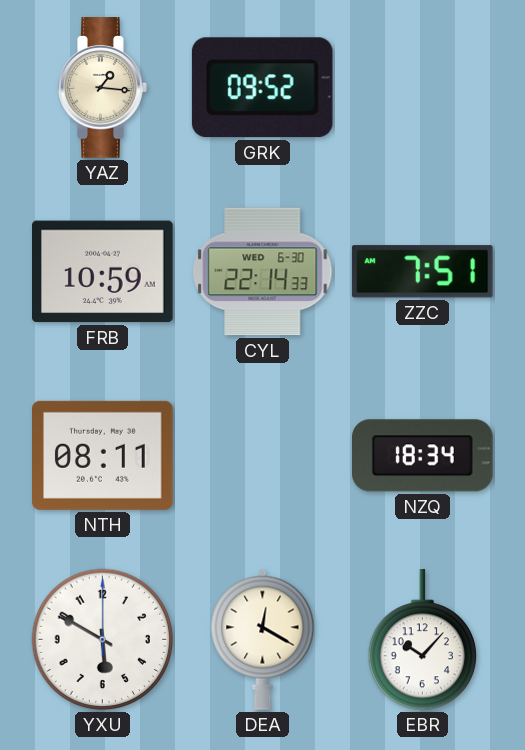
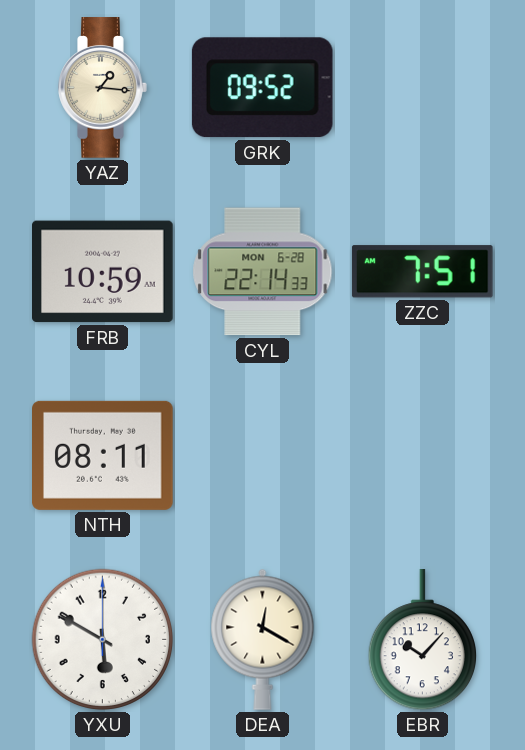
CYL date: WED 6-30 -> MON 6-28 (263, 272)
NZQ: 18:34 -> none (423, 456)
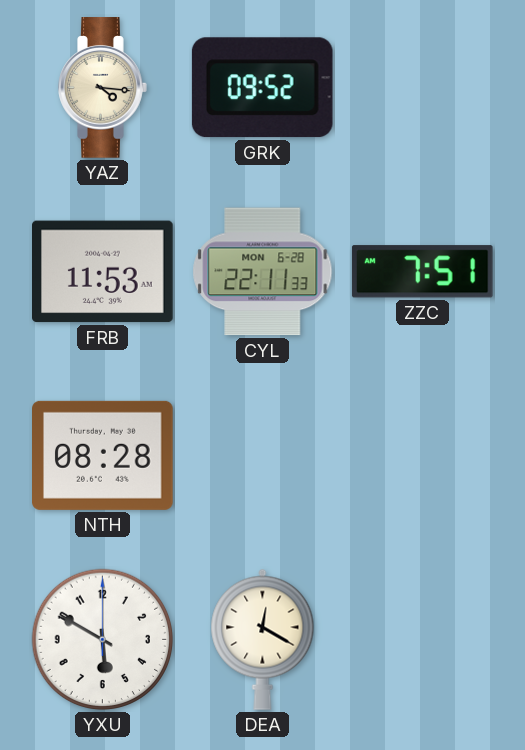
YAZ: 1:16 -> 4:16 (103, 88)
FRB: 10:59 -> 11:53 (103, 272)
CYL: 22:14 -> 22:11 (263, 272)
NTH: 08:11 -> 08:28 (103, 455)
EBR: 10:07 -> none (422, 640)
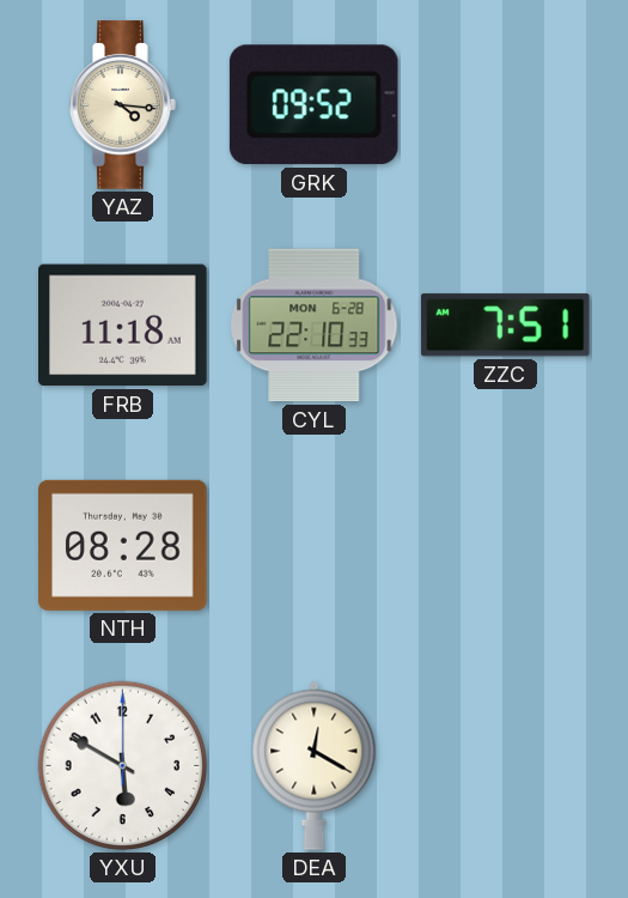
FRB: 11:53 -> 11:18 (123, 326)
CYL: 22:11 -> 22:10 (315, 326)
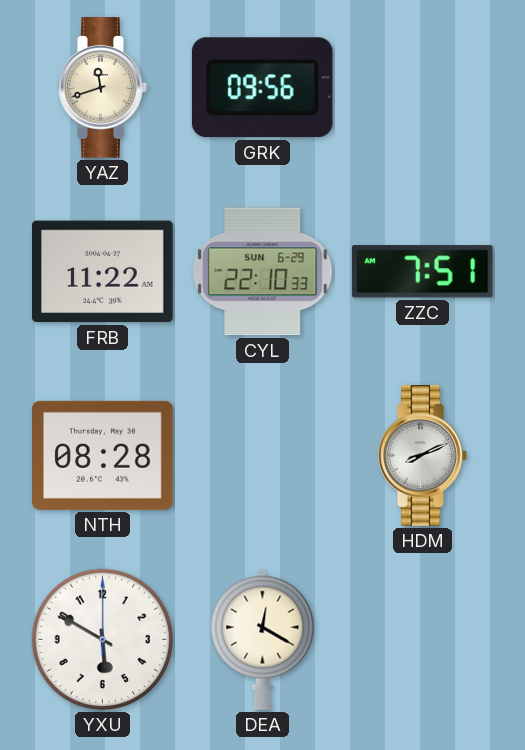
YAZ: 4:16 -> 11:42 (103, 88)
GRK: 09:52 -> 09:56 (262, 88)
FRB: 11:18 -> 11:22 (103, 272)
CYL date: MON 6-28 -> SUN 6-29 (263, 272)
HDM: none -> 8:11 (423, 456)
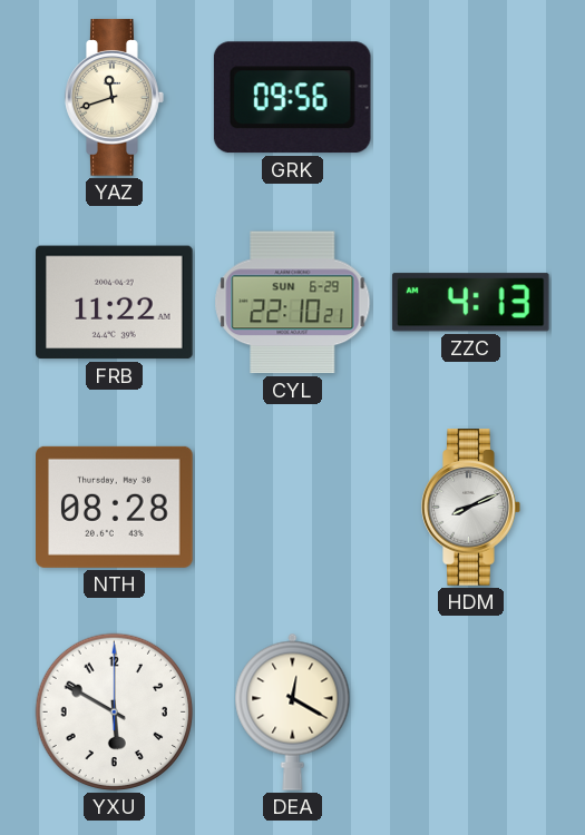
CYL: 22:10:33 -> 22:10:21 (293, 303)
ZZC: 7:51 -> 4:13 (470, 303)
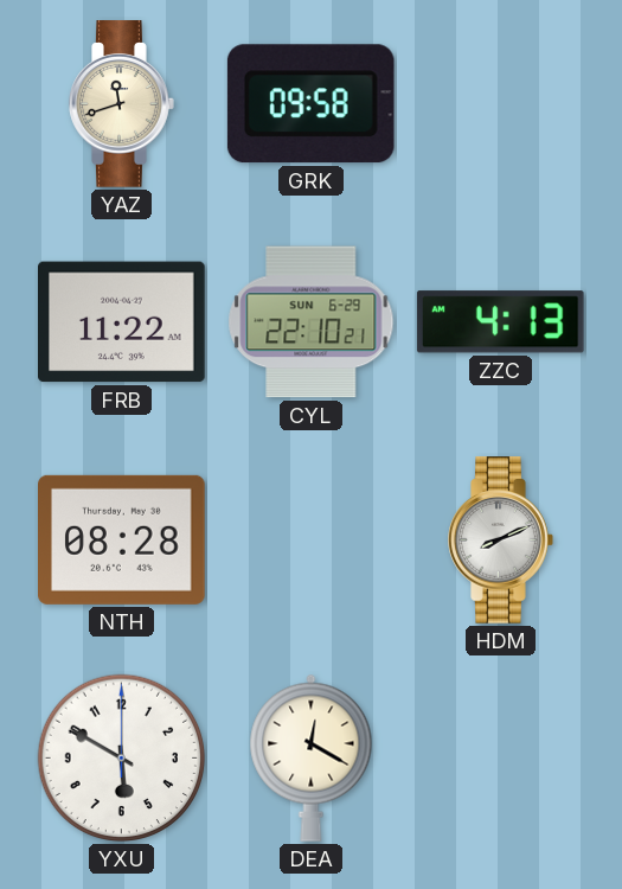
GRK: 09:56 -> 09:58 (310, 104)
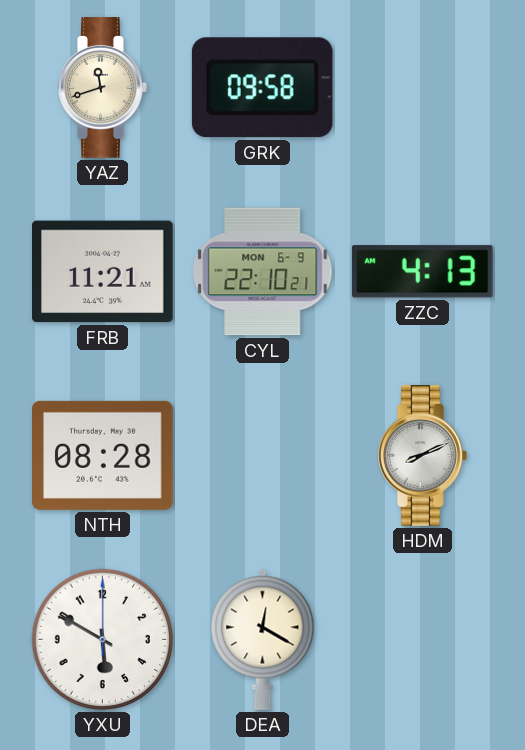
FRB: 11:22 -> 11:21 (103, 272)
CYL date: SUN 6-29 -> MON 6-9 (263, 272)
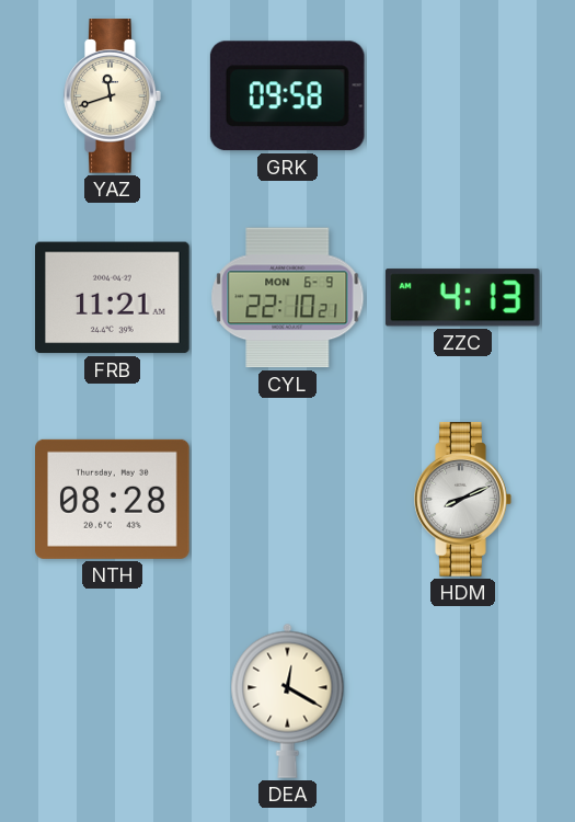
YXU: 5:50 -> none (103, 640)
